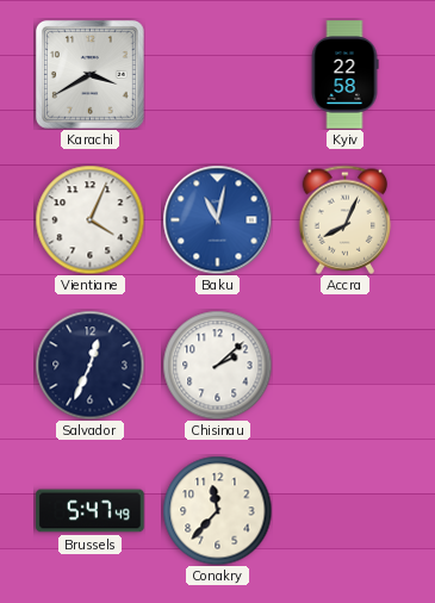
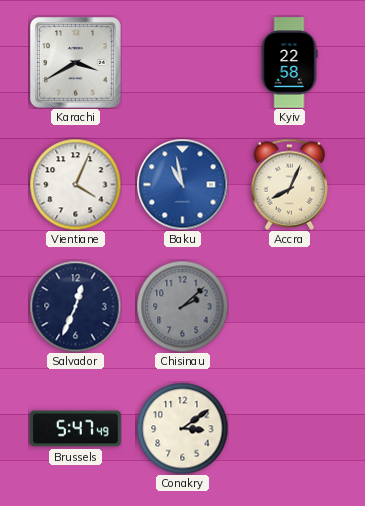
Baku: 11:02 -> 10:58 (182, 184)
Chisinau dial: white -> grey (182, 306)
Conakry: 11:37 -> 3:09 (182, 428)
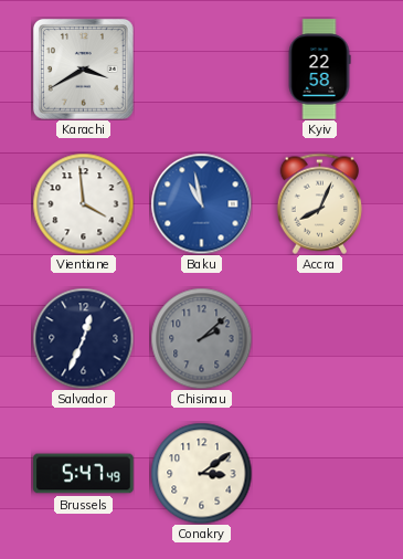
Vientiane: 4:04 -> 3:59 (83, 203)
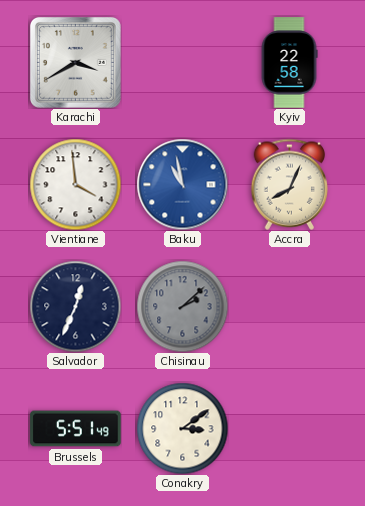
Brussels: 5:47 -> 5:51 (76, 429)
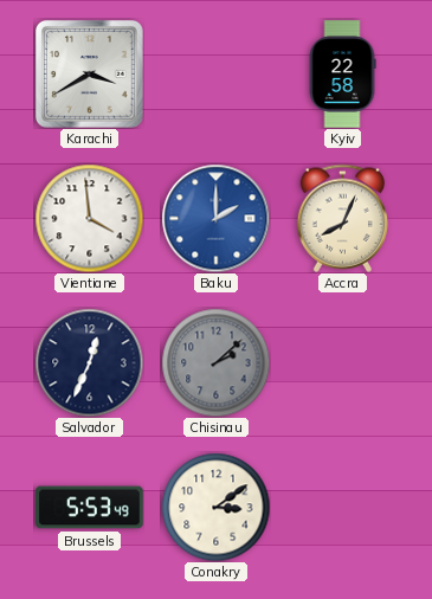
Baku: 10:58 -> 2:00 (215, 218)
Brussels: 5:51 -> 5:53 (90, 508)
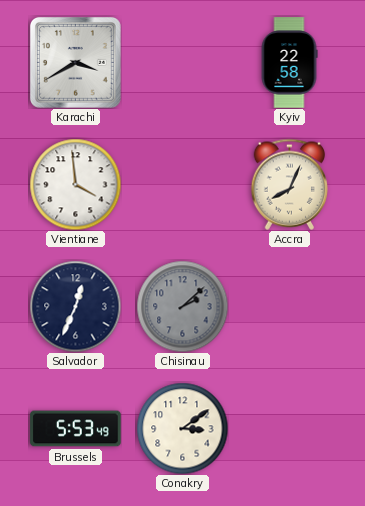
Baku: 2:00 -> none (215, 218)
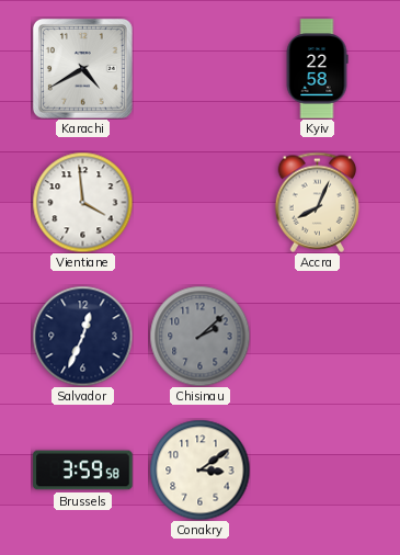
Karachi: 3:40 -> 4:40 (82, 68)
Brussels: 5:53 -> 3:59 (83, 471)
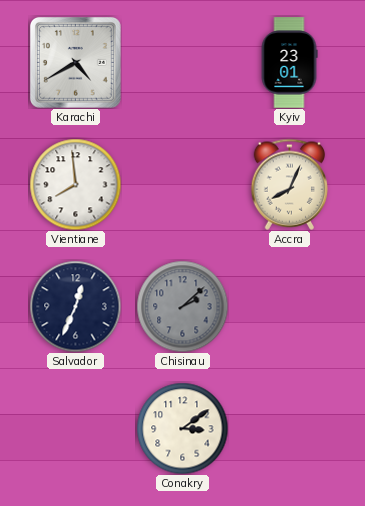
Kyiv: 22:58 -> 23:01 (289, 63)
Vientiane: 3:59 -> 7:59 (75, 184)
Brussels: 3:59 -> none (83, 471)
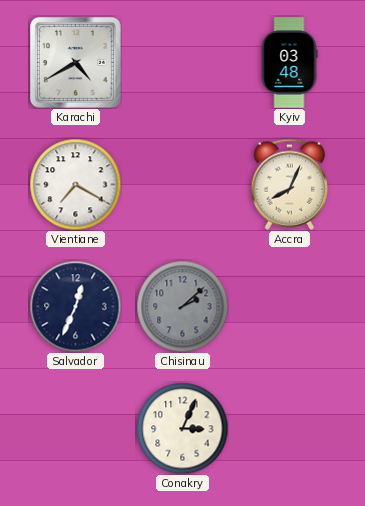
Kyiv: 23:01 -> 03:48 (289, 63)
Vientiane: 7:59 -> 7:20 (75, 184)
Conakry: 3:09 -> 3:04 (182, 428)
